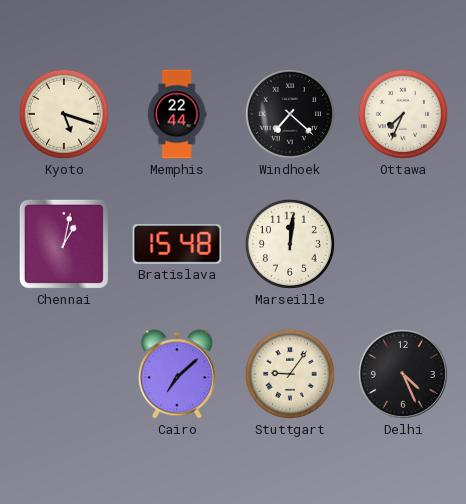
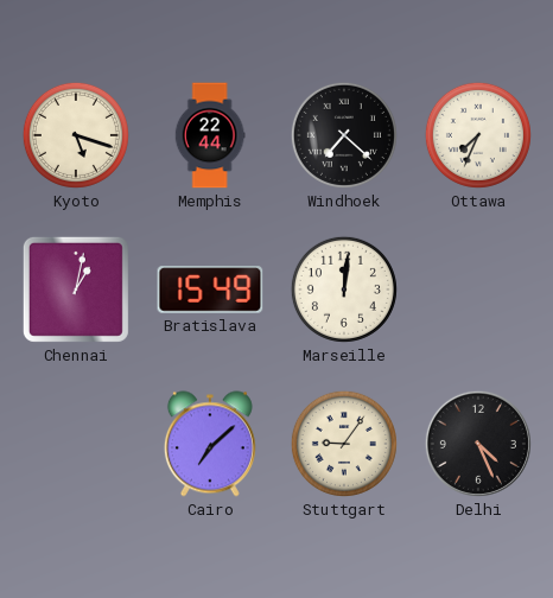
Bratislava: 15:48 -> 15:49 (210, 290)
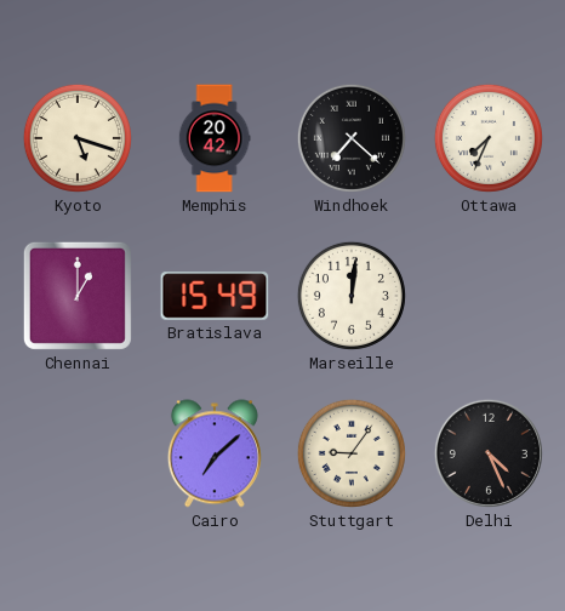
Memphis: 22:44 -> 20:42 (215, 138)
Chennai: 1:02 -> 1:00 (78, 296)
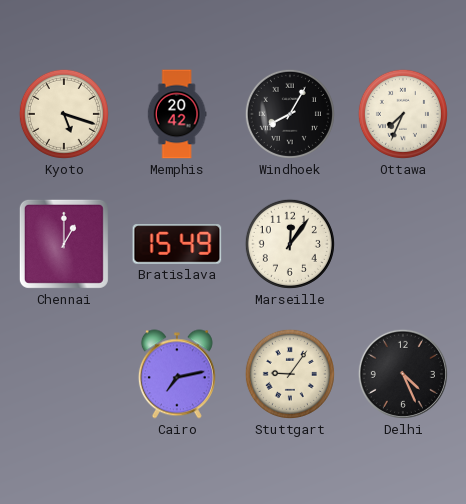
Windhoek: 7:22 -> 8:05 (290, 114)
Marseille: 12:01 -> 12:06 (290, 244)
Cairo: 7:08 -> 7:13 (177, 374)
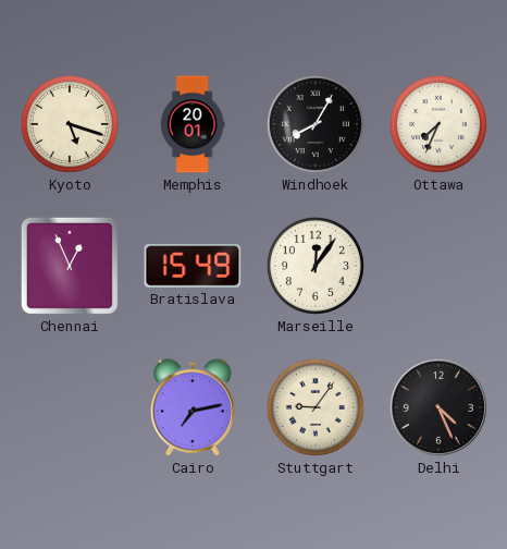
Memphis: 20:42 -> 20:01 (193, 124)
Chennai: 1:00 -> 12:56 (70, 266)
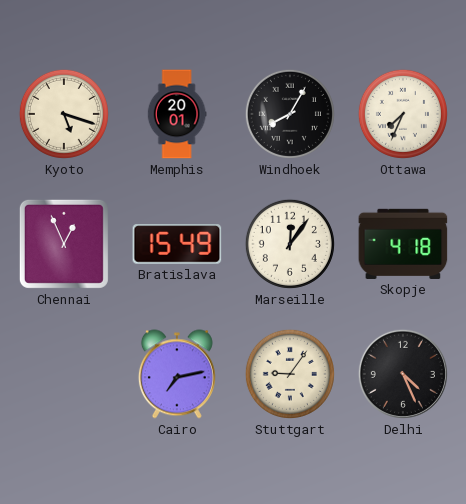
Skopje: none -> 4:18 (403, 244)
